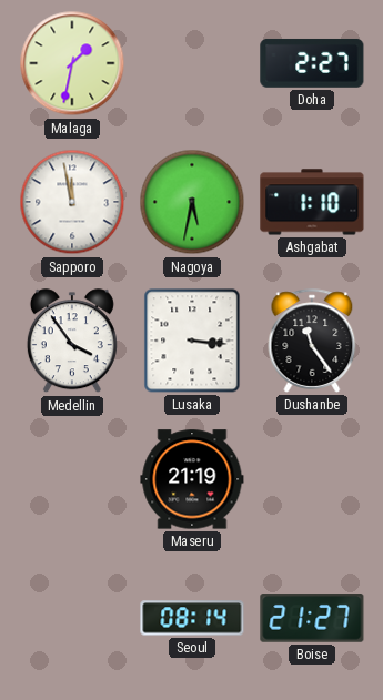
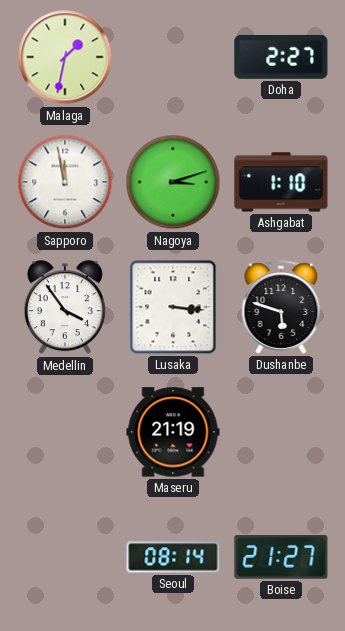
Nagoya: 5:32 -> 3:12 (173, 182)
Dushanbe: 11:24 -> 5:48 (281, 307)
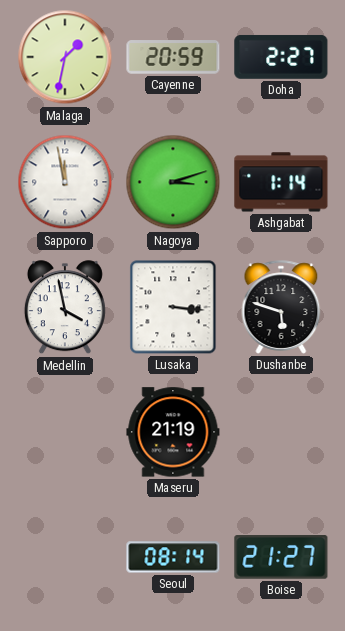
Cayenne: none -> 20:59 (173, 57)
Ashgabat: 1:10 -> 1:14 (281, 182)
Medellin: 3:54 -> 3:58 (65, 308)
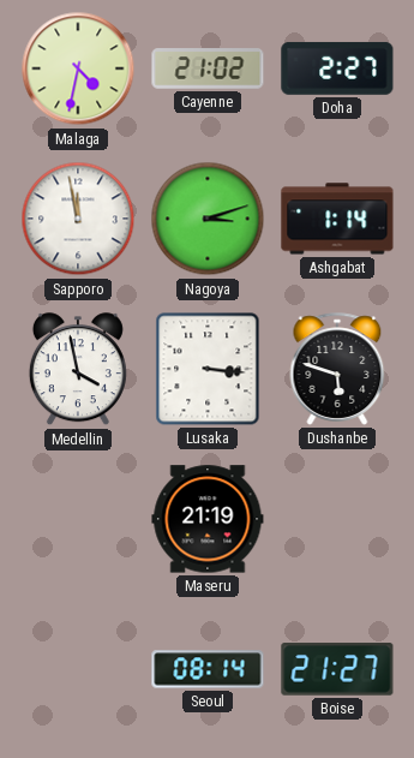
Malaga: 1:32 -> 4:32 (78, 68)
Cayenne: 20:59 -> 21:02 (208, 68)
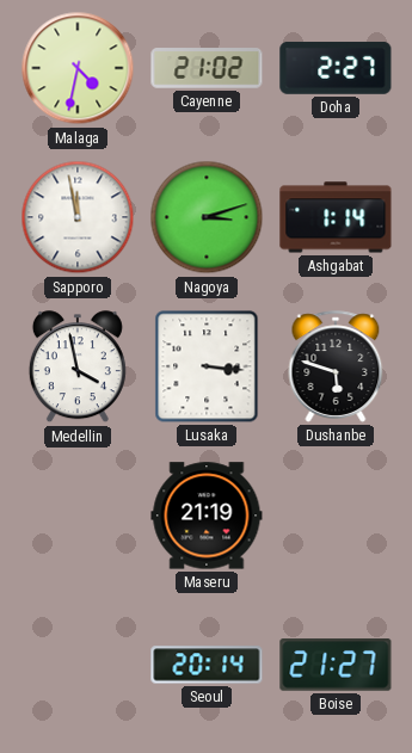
Seoul: 08:14 -> 20:14 (207, 665)
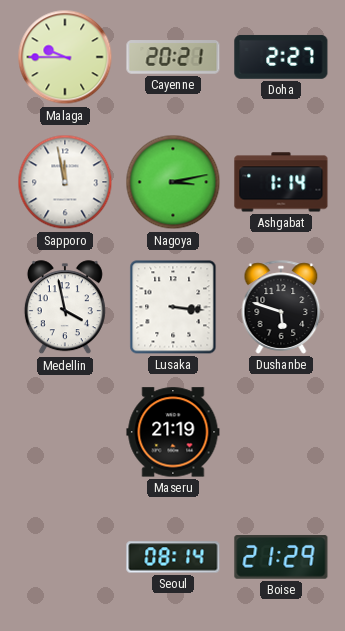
Malaga: 4:32 -> 9:45 (65, 57)
Cayenne: 21:02 -> 20:21 (173, 57)
Nagoya: 3:12 -> 3:13 (173, 182)
Seoul: 20:14 -> 08:14 (173, 557)
Boise: 21:27 -> 21:29 (281, 557)
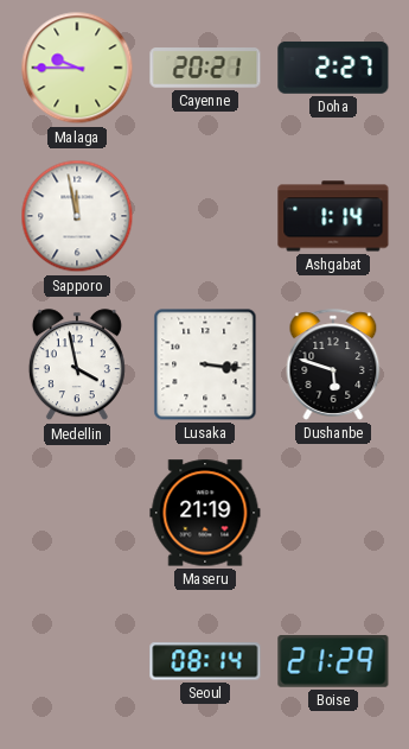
Nagoya: 3:13 -> none (173, 182)
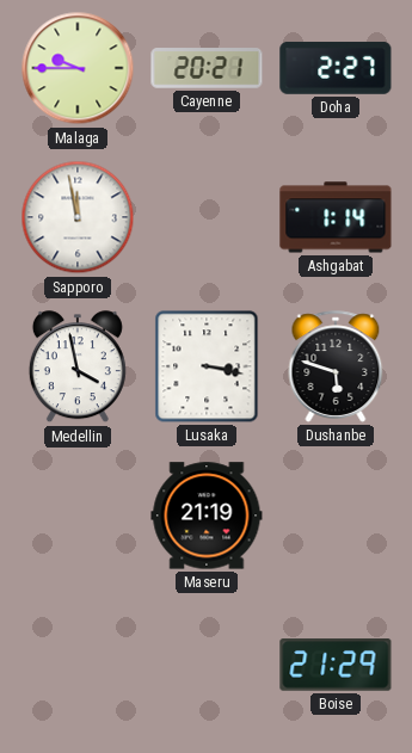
Lusaka: 3:16 -> 3:17 (207, 366)
Seoul: 08:14 -> none (205, 661)
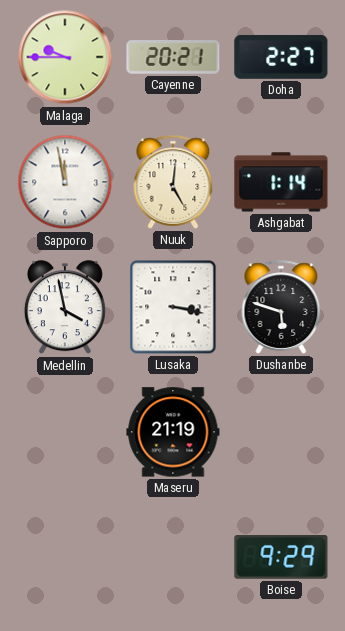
Nuuk: none -> 5:01 (173, 182)
Boise: 21:29 -> 9:29 (281, 557)
